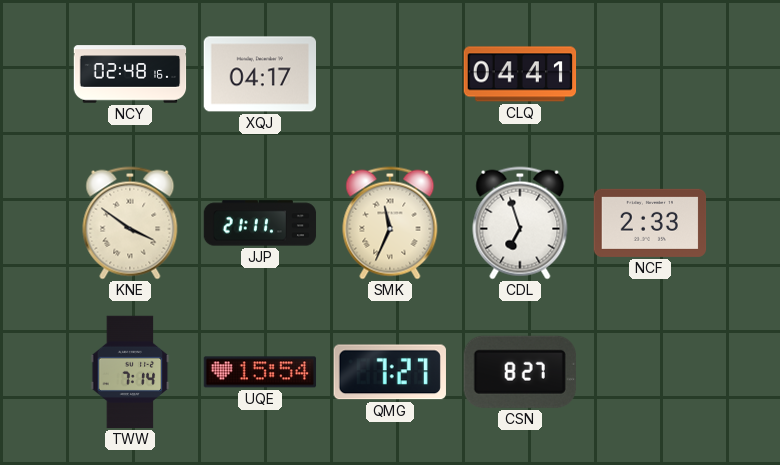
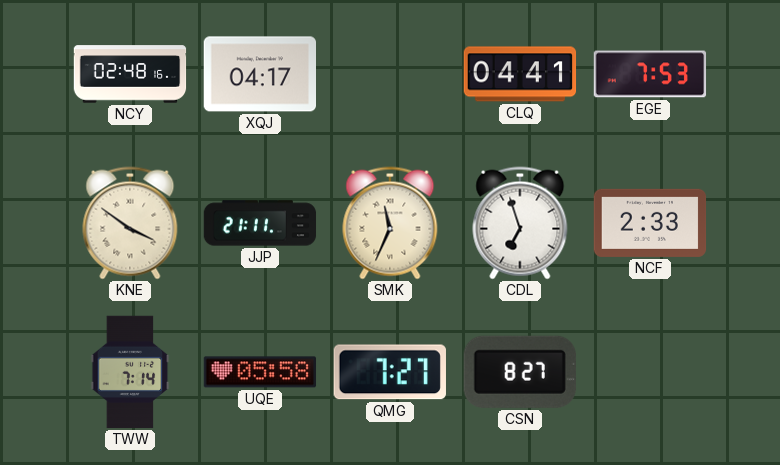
EGE: none -> 7:53 (650, 74)
UQE: 15:54 -> 05:58 (260, 372)
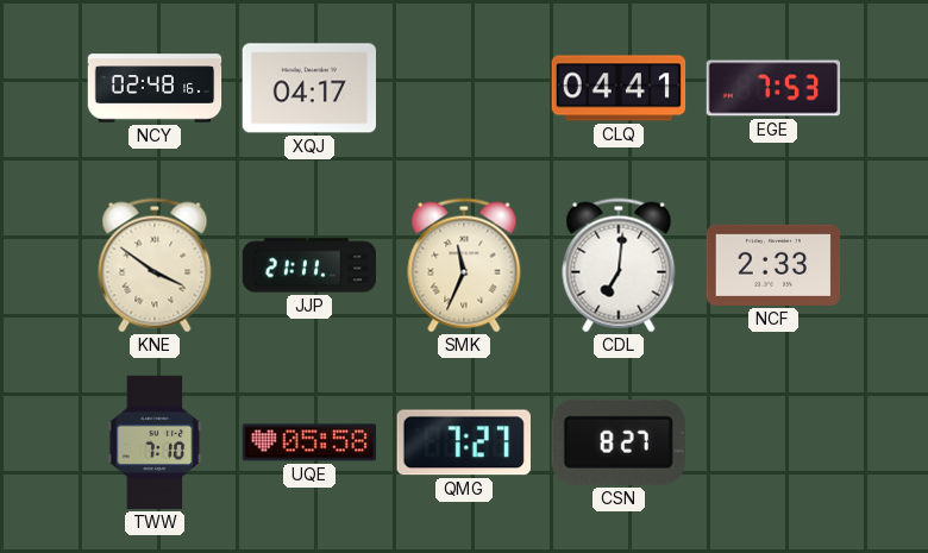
CDL: 6:57 -> 7:01 (619, 265)
TWW: 7:14 -> 7:10 (155, 442)
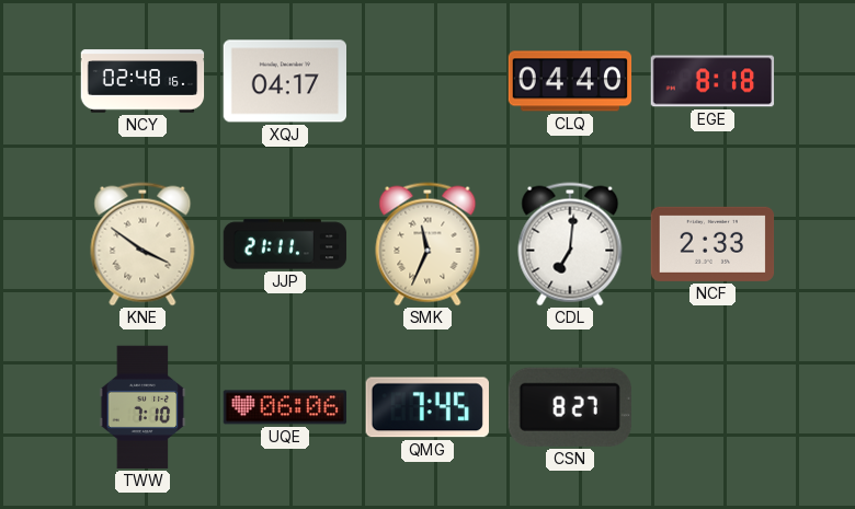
CLQ: 04:41 -> 04:40 (570, 81)
EGE: 7:53 -> 8:18 (713, 81)
UQE: 05:58 -> 06:06 (285, 407)
QMG: 7:27 -> 7:45 (428, 407)
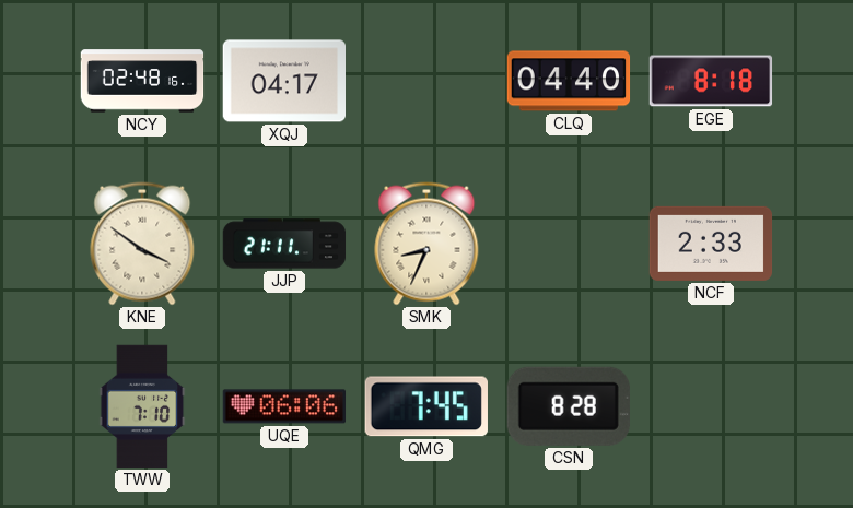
SMK: 11:34 -> 8:34 (426, 244)
CDL: 7:01 -> none (570, 244)
CSN: 8:27 -> 8:28 (569, 406)
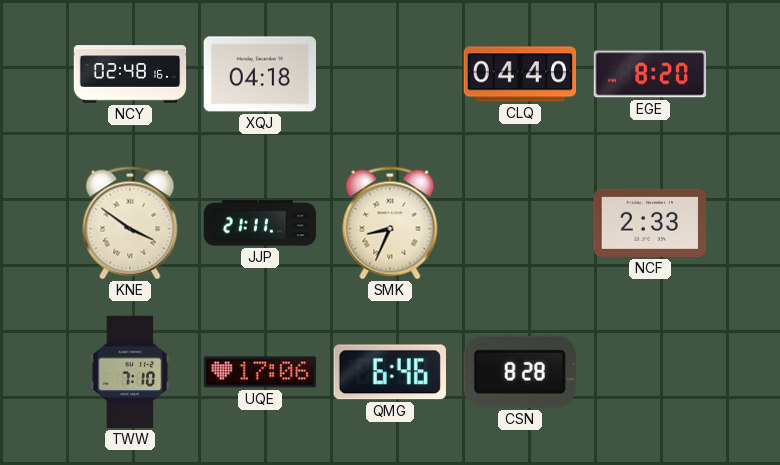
XQJ: 04:17 -> 04:18 (259, 74)
EGE: 8:18 -> 8:20 (650, 74)
UQE: 06:06 -> 17:06 (260, 372)
QMG: 7:45 -> 6:46 (390, 372)
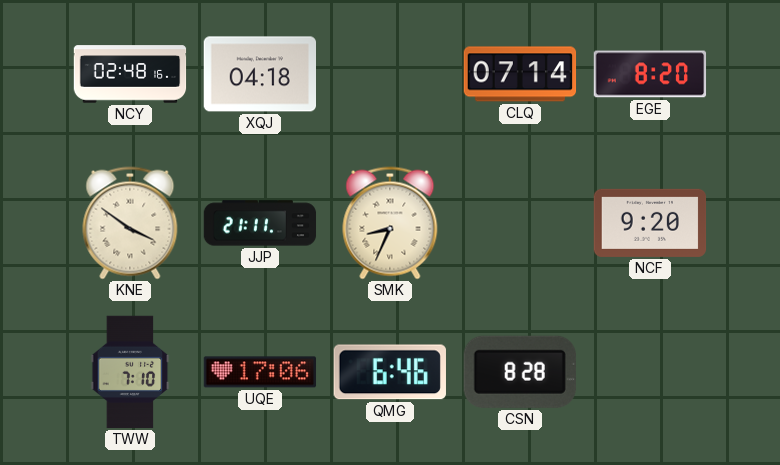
CLQ: 04:40 -> 07:14 (520, 74)
NCF: 2:33 -> 9:20 (650, 223)
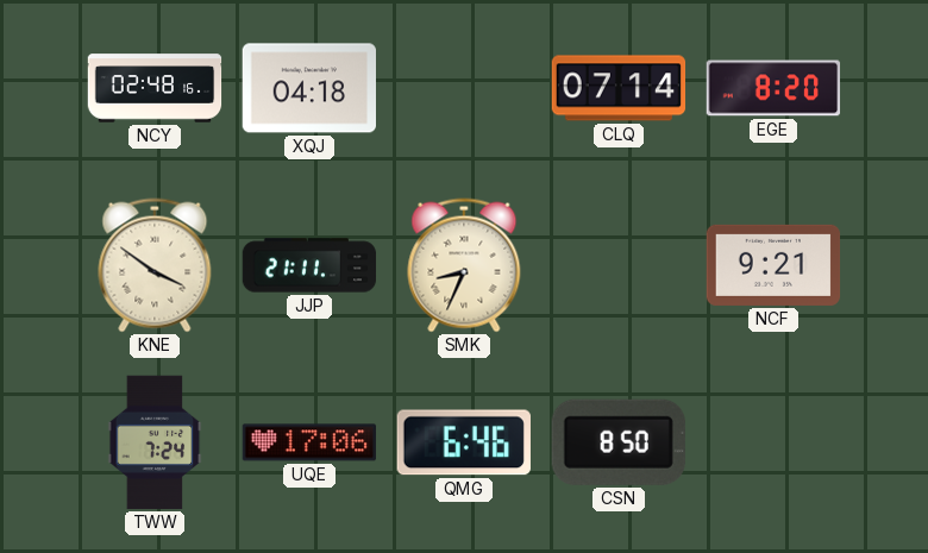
NCF: 9:20 -> 9:21 (773, 265)
TWW: 7:10 -> 7:24 (155, 442)
CSN: 8:28 -> 8:50 (619, 442)
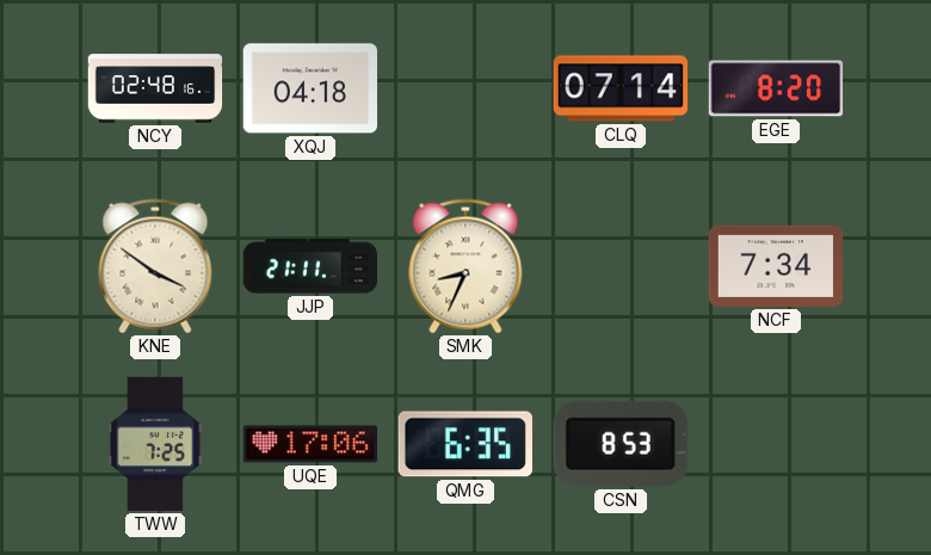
NCF: 9:21 -> 7:34 (776, 266)
TWW: 7:24 -> 7:25 (155, 444)
QMG: 6:46 -> 6:35 (465, 444)
CSN: 8:50 -> 8:53 (621, 444)
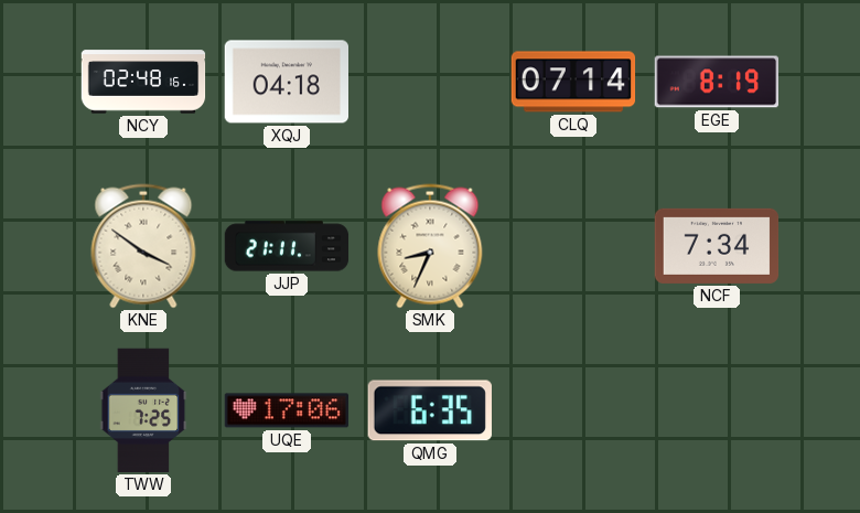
EGE: 8:20 -> 8:19 (717, 82)
CSN: 8:53 -> none (621, 444)
